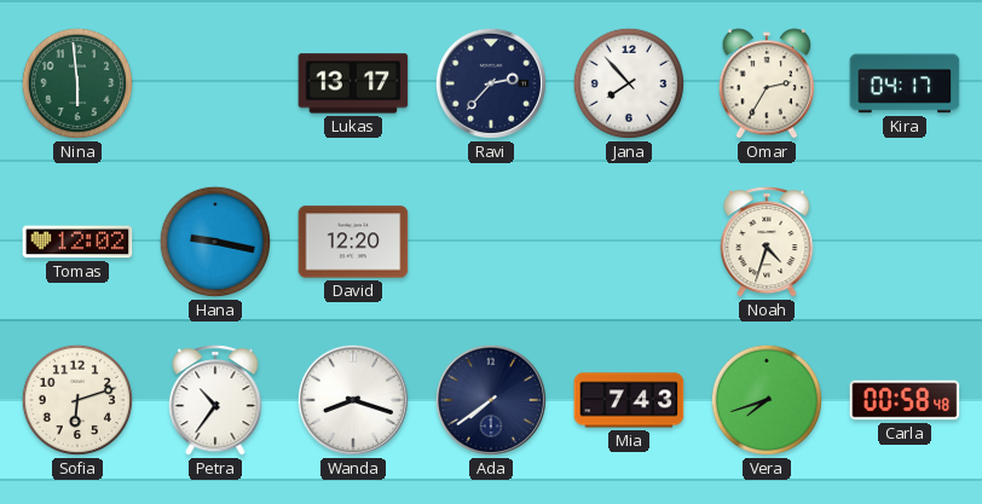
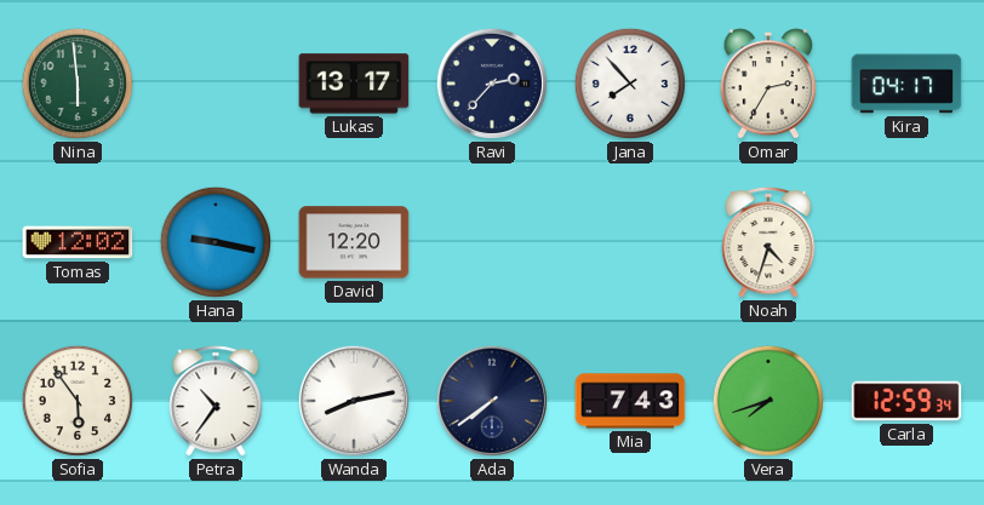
Sofia: 6:12 -> 5:54 (78, 401)
Wanda: 8:18 -> 8:13 (354, 401)
Carla: 00:58 -> 12:59 (906, 401)
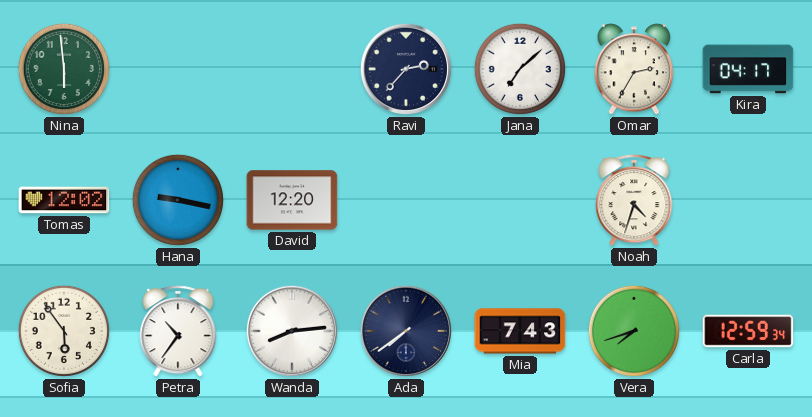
Lukas: 13:17 -> none (354, 84)
Jana: 7:53 -> 7:08 (520, 69)
Wanda: 8:13 -> 8:14 (292, 331)
